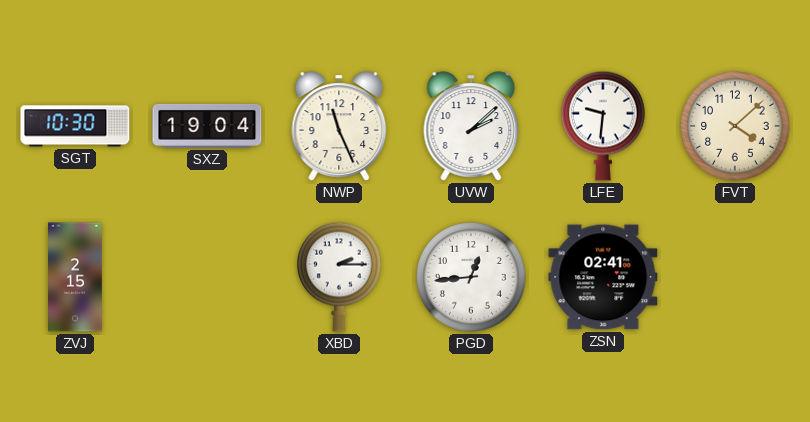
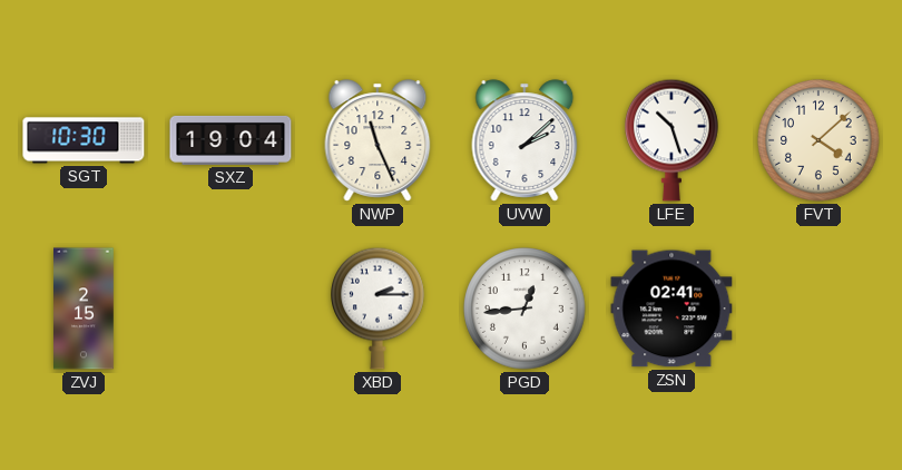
LFE: 9:31 -> 10:27 (673, 140)
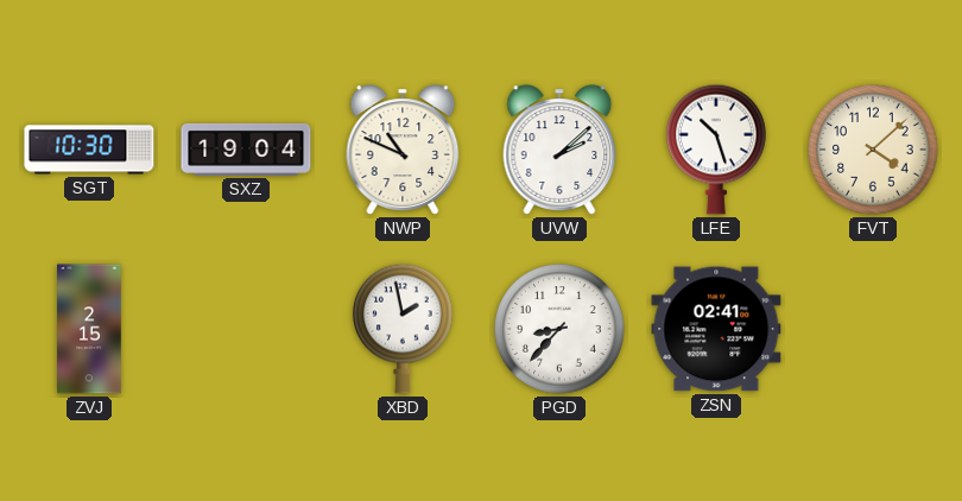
NWP: 11:26 -> 10:49 (403, 150)
XBD: 2:15 -> 1:58 (404, 329)
PGD: 12:44 -> 8:37 (559, 329)
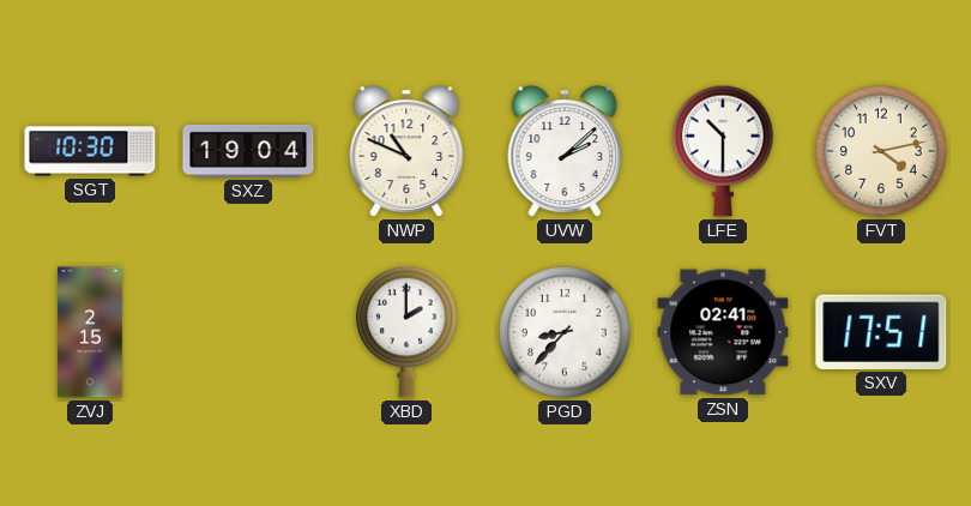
LFE: 10:27 -> 10:30 (724, 151)
FVT: 4:08 -> 4:13 (881, 151)
XBD: 1:58 -> 2:00 (408, 332)
SXV: none -> 17:51 (881, 332)
